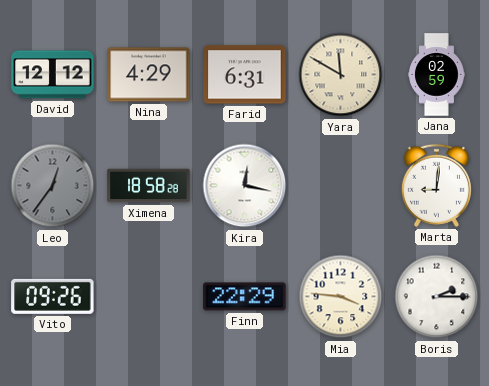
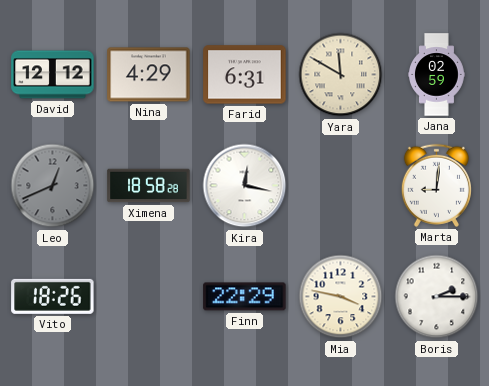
Leo: 12:36 -> 12:41 (53, 186)
Vito: 09:26 -> 18:26 (53, 296)
Mia: 3:46 -> 3:47 (341, 297)
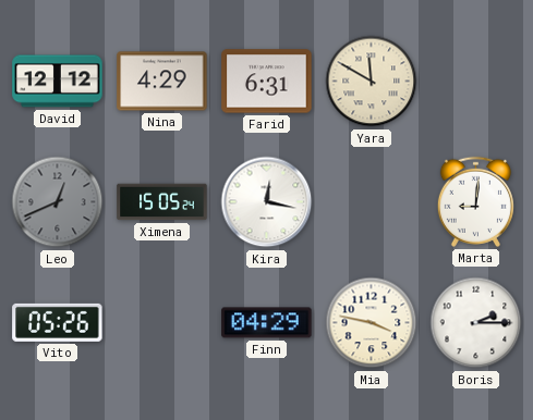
Jana: 02:59 -> none (437, 75)
Ximena: 18:58 -> 15:05 (162, 202)
Vito: 18:26 -> 05:26 (58, 322)
Finn: 22:29 -> 04:29 (267, 323)
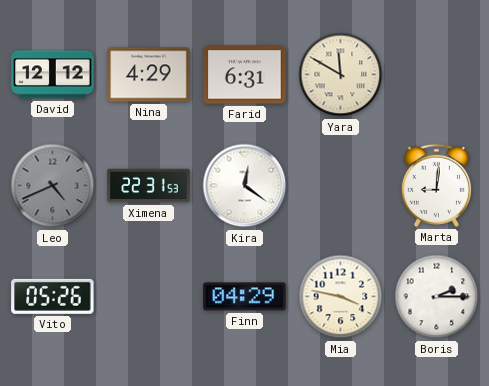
Leo: 12:41 -> 4:41 (53, 186)
Ximena: 15:05 -> 22:31 (149, 186)
Kira: 12:17 -> 12:21 (245, 186)
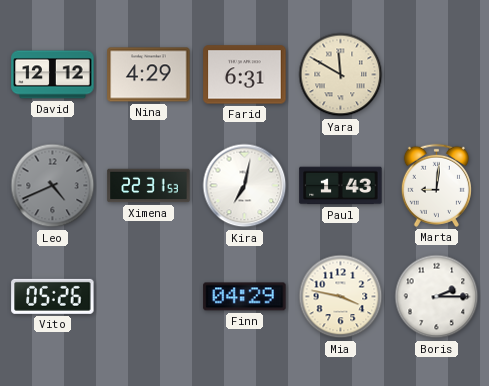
Kira: 12:21 -> 7:02 (245, 186)
Paul: none -> 1:43 (341, 186)
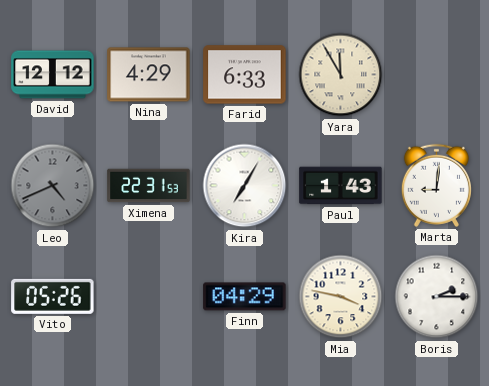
Farid: 6:31 -> 6:33 (245, 75)
Yara: 11:50 -> 11:55 (341, 75)
Kira: 7:02 -> 7:05 (245, 186)
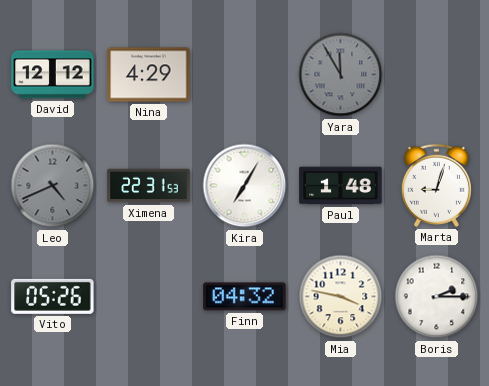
Farid: 6:33 -> none (245, 75)
Yara dial: cream -> grey (341, 75)
Paul: 1:43 -> 1:48 (341, 186)
Marta: 9:01 -> 9:03 (436, 185)
Finn: 04:29 -> 04:32 (245, 297)
